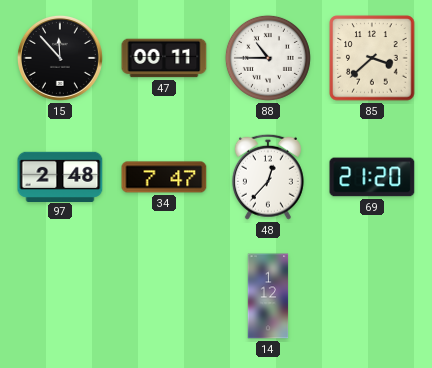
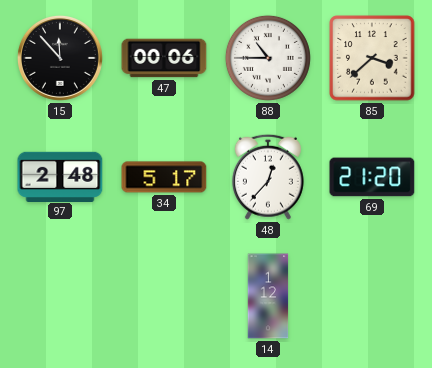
47: 00:11 -> 00:06 (164, 58)
34: 7:47 -> 5:17 (164, 177)
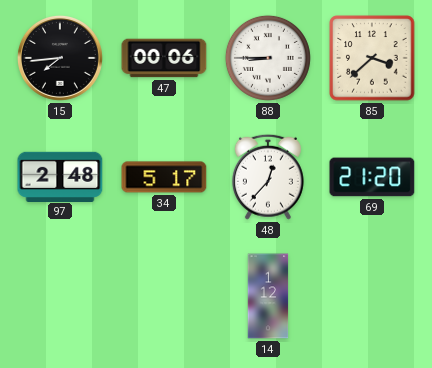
15: 11:53 -> 7:44 (60, 58)
88: 10:45 -> 8:45 (268, 58)
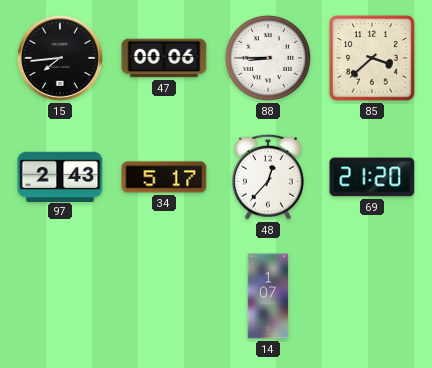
97: 2:48 -> 2:43 (60, 176)
14: 1:12 -> 1:07 (268, 296)
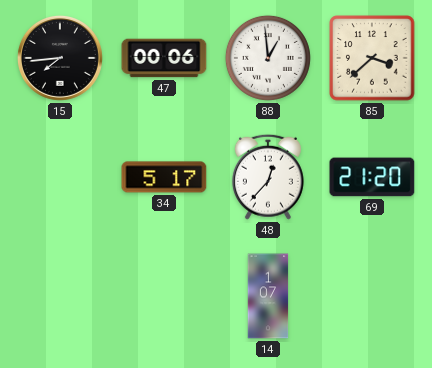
88: 8:45 -> 12:59 (268, 58)
97: 2:43 -> none (60, 176)
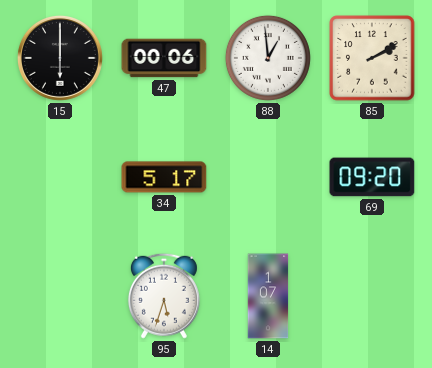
15: 7:44 -> 6:00 (60, 58)
85: 3:38 -> 2:10 (372, 58)
48: 12:37 -> none (268, 177)
69: 21:20 -> 09:20 (372, 177)
95: none -> 5:33 (164, 296)
